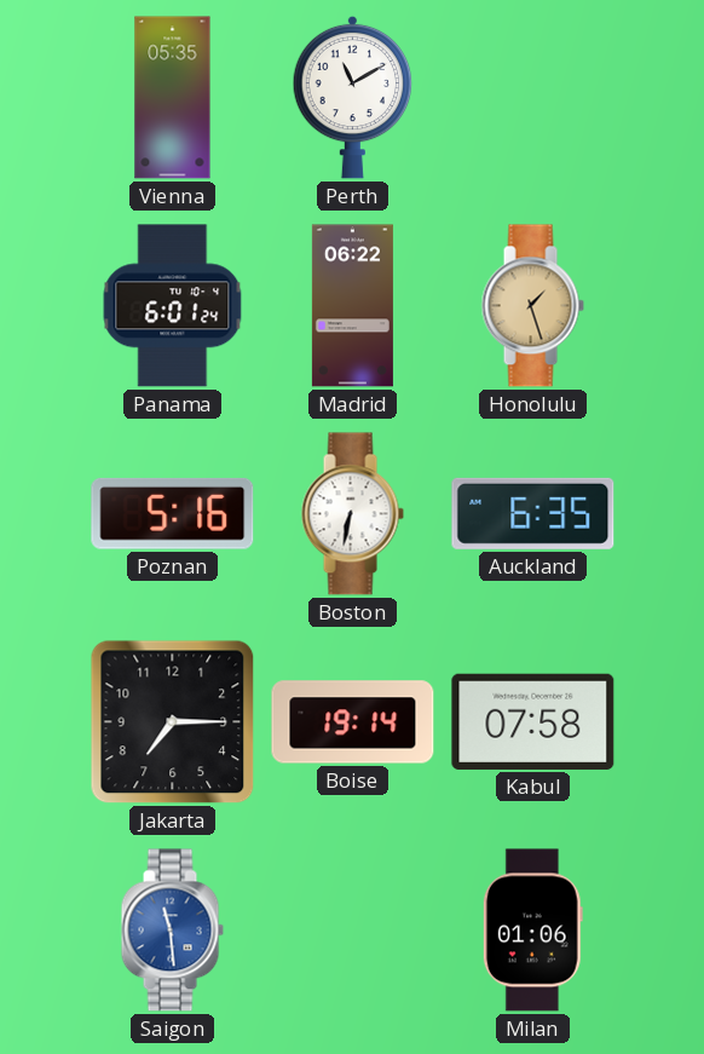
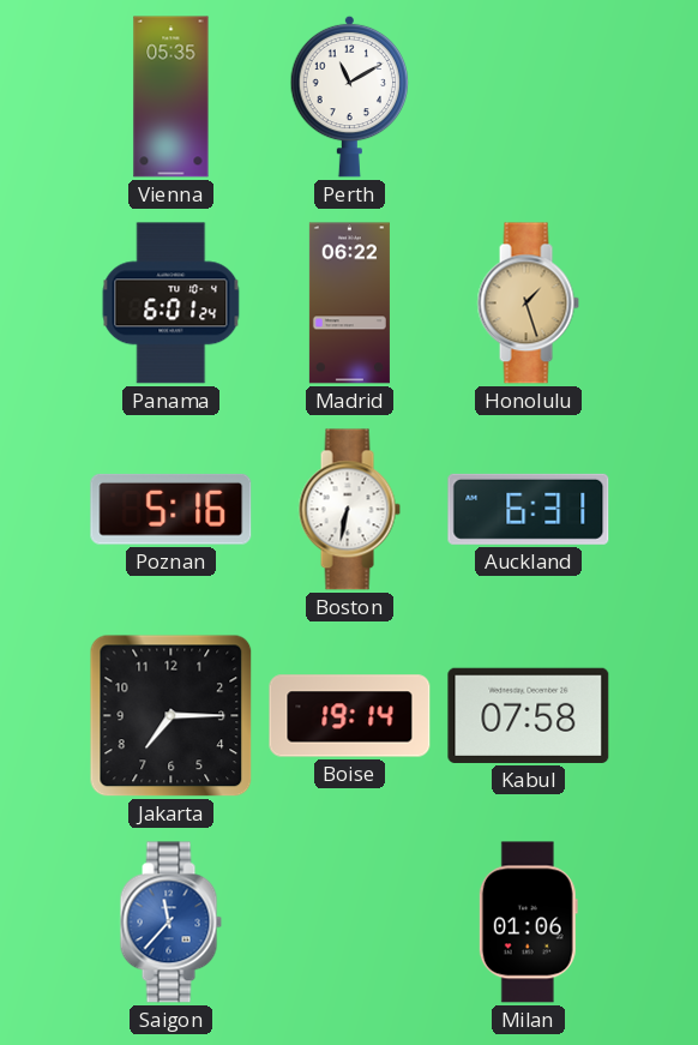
Auckland: 6:35 -> 6:31 (529, 509)
Saigon: 11:29 -> 11:37 (170, 923)
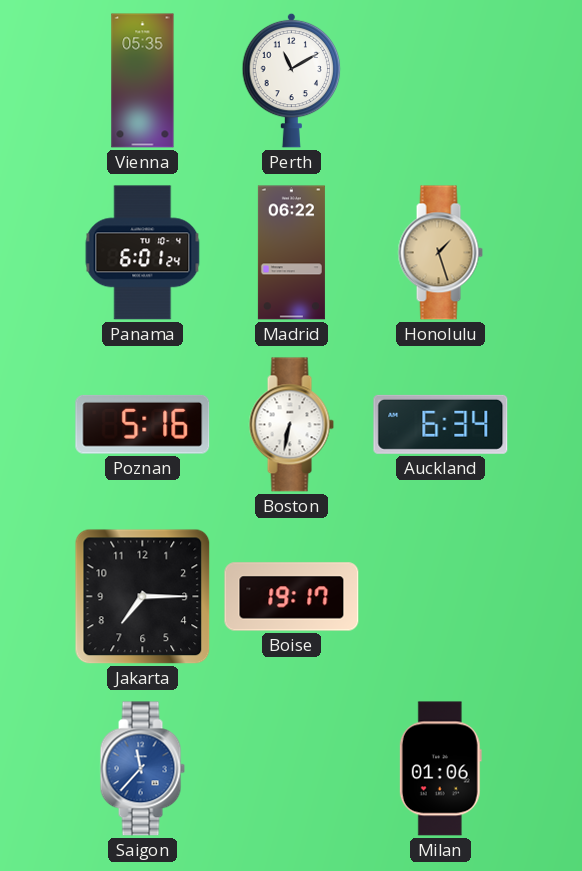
Auckland: 6:31 -> 6:34 (441, 424)
Boise: 19:14 -> 19:17 (292, 597)
Kabul: 07:58 -> none (529, 715)
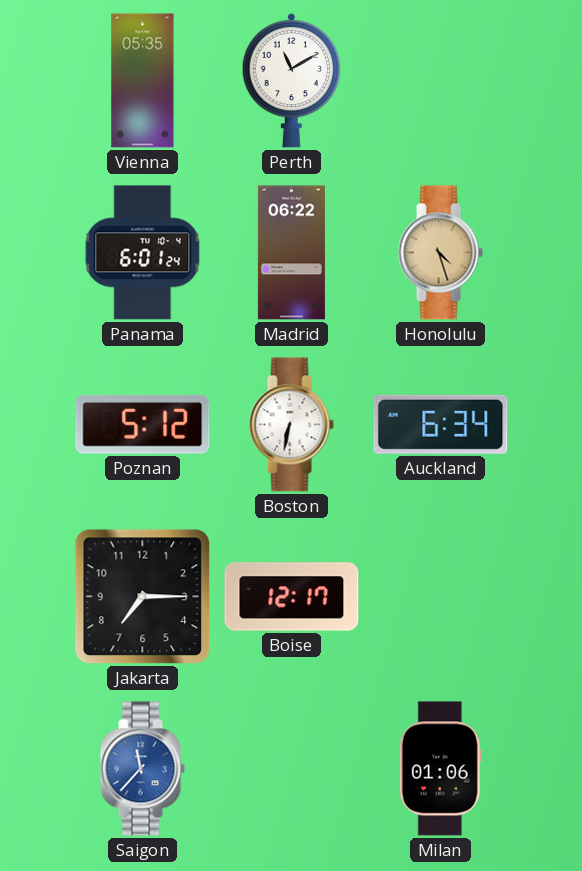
Honolulu: 1:27 -> 4:27 (440, 253)
Poznan: 5:16 -> 5:12 (143, 424)
Boise: 19:17 -> 12:17 (292, 597)
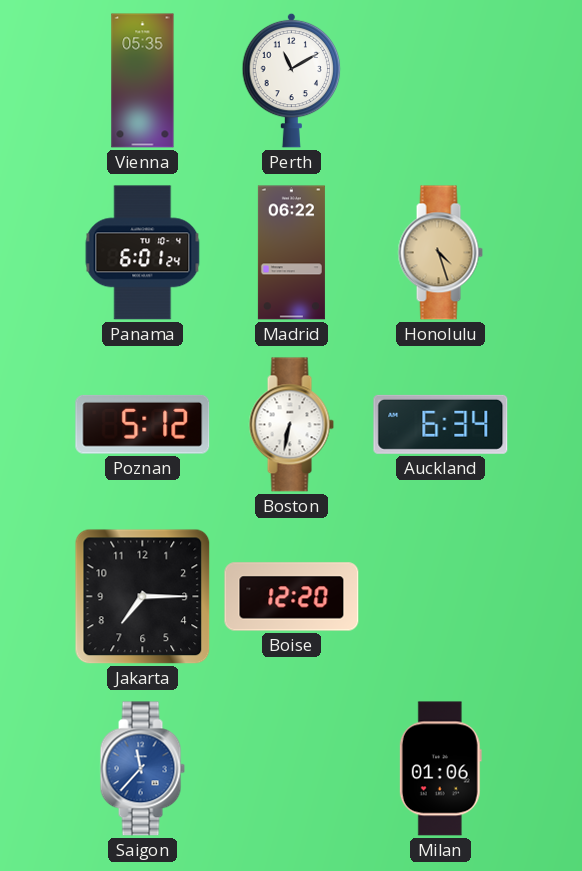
Boise: 12:17 -> 12:20 (292, 597)
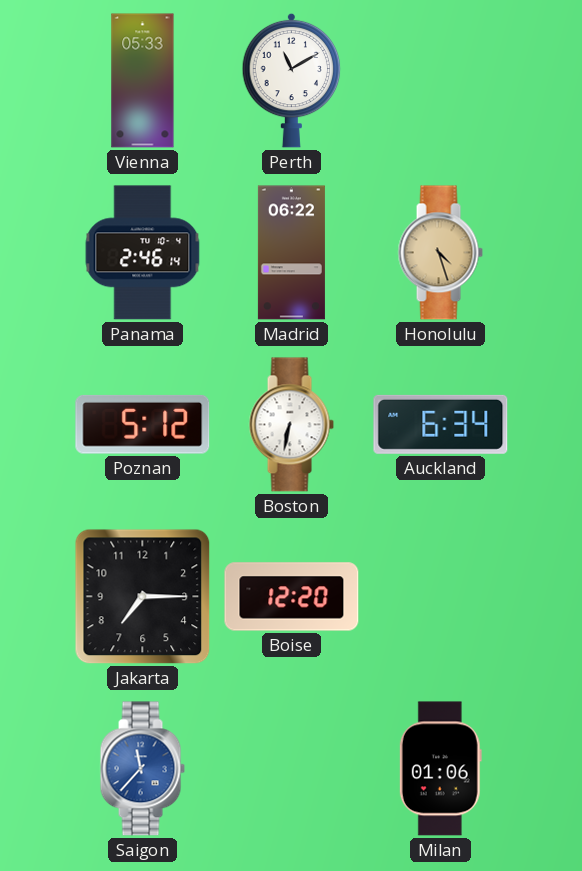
Vienna: 05:35 -> 05:33 (143, 81)
Panama: 6:01 -> 2:46 (143, 253)
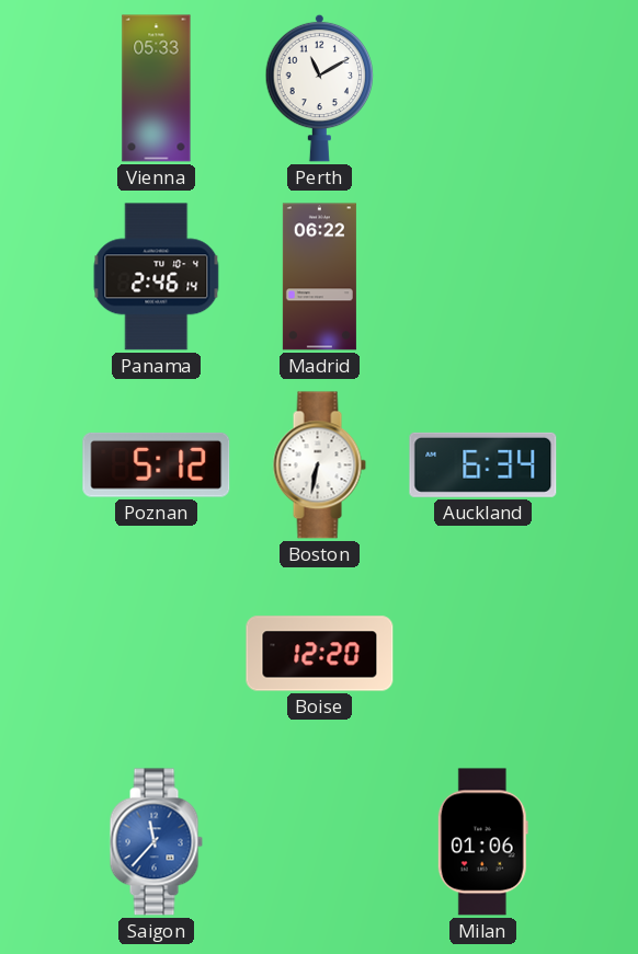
Honolulu: 4:27 -> none (440, 253)
Jakarta: 7:15 -> none (143, 597)
